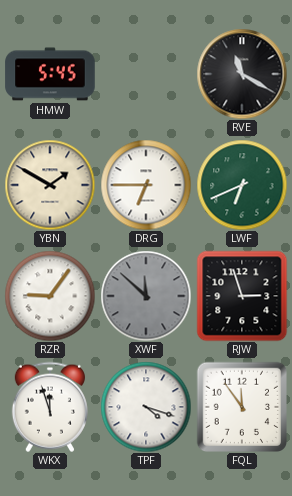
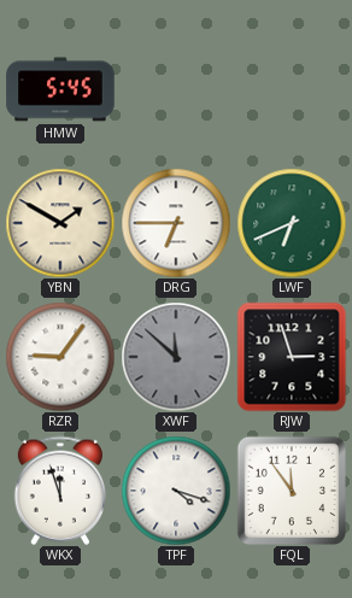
RVE: 11:20 -> none (242, 74)
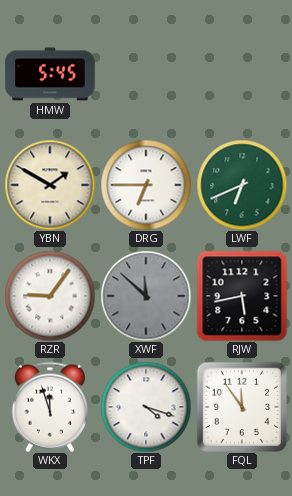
RJW: 2:57 -> 5:43 (242, 296)
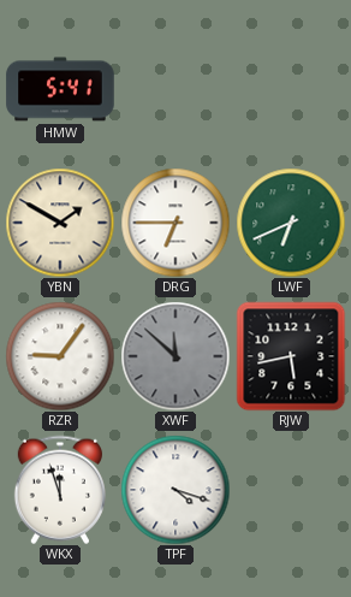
HMW: 5:45 -> 5:41 (60, 89)
FQL: 11:54 -> none (241, 406)
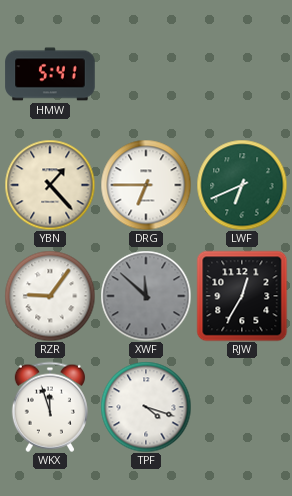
YBN: 1:50 -> 1:23 (50, 185)
RJW: 5:43 -> 12:35 (242, 296)
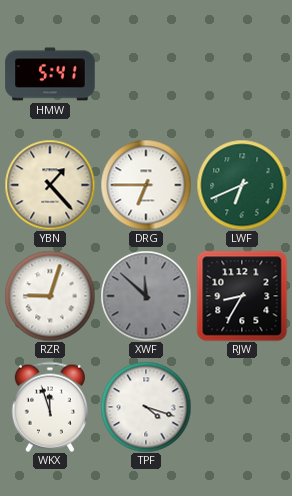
RZR: 9:06 -> 9:03 (50, 296)
RJW: 12:35 -> 8:35 (242, 296)
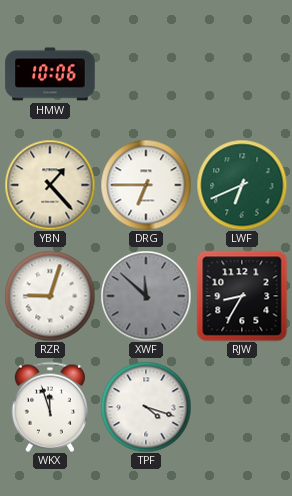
HMW: 5:41 -> 10:06 (50, 74)
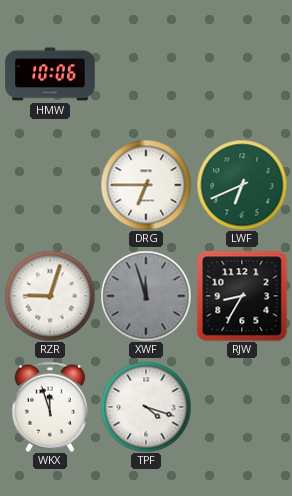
YBN: 1:23 -> none (50, 185)
XWF: 11:52 -> 11:57 (146, 296)
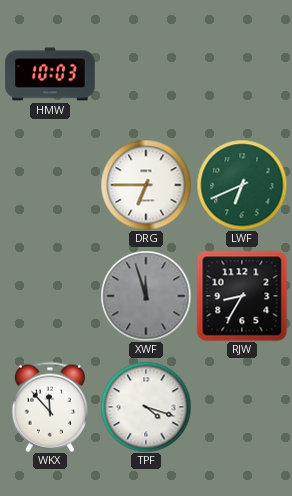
HMW: 10:06 -> 10:03 (50, 74)
RZR: 9:03 -> none (50, 296)
WKX: 11:57 -> 11:53 (50, 407)
